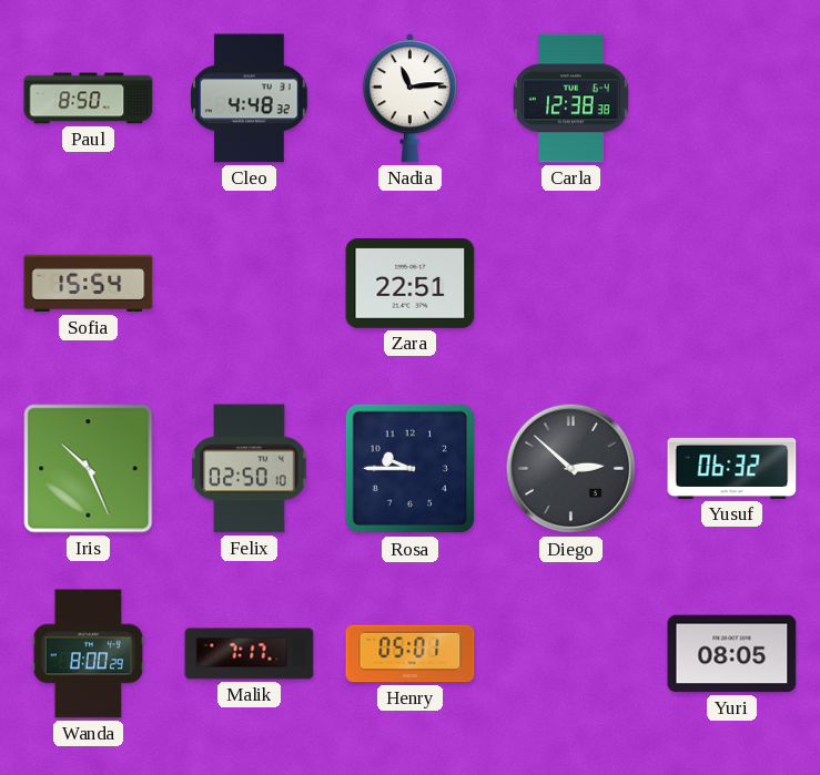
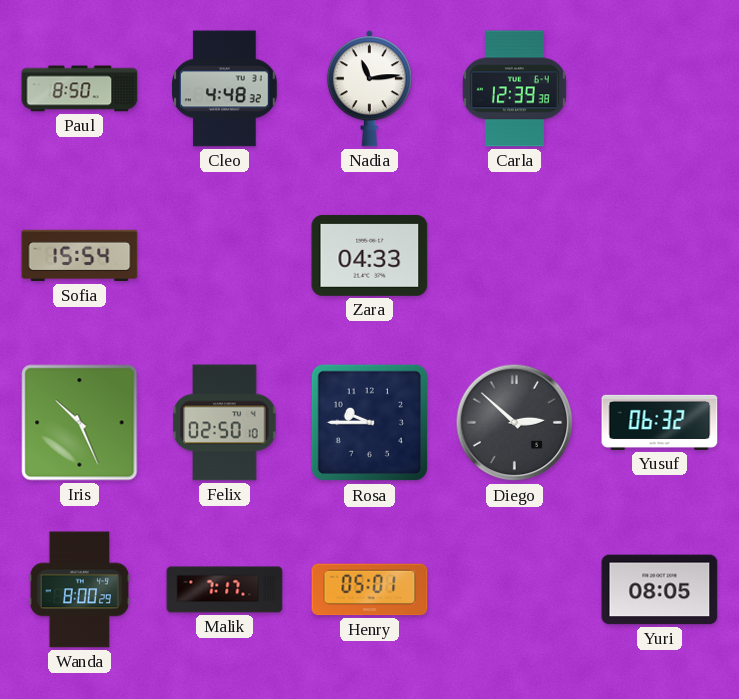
Carla: 12:38 -> 12:39 (515, 89)
Zara: 22:51 -> 04:33 (370, 255)
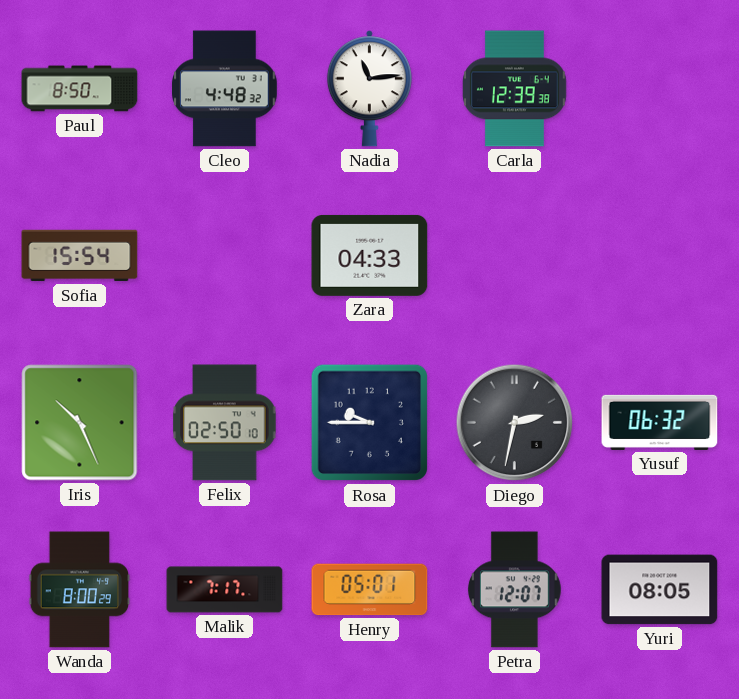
Diego: 2:52 -> 2:32 (515, 423)
Petra: none -> 12:07 (514, 590)
